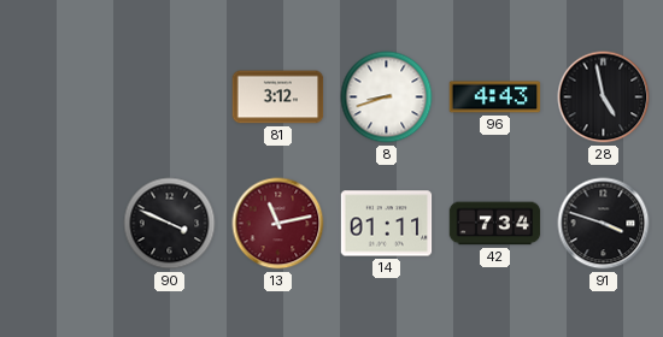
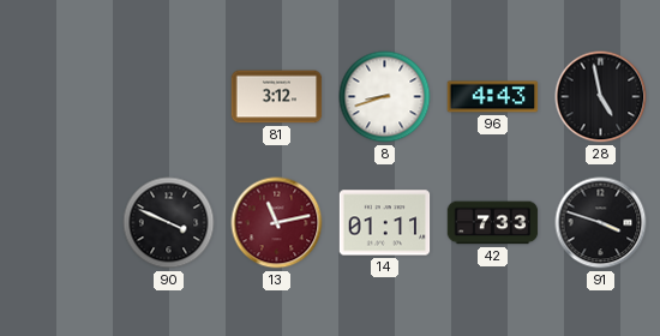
42: 7:34 -> 7:33 (493, 223)
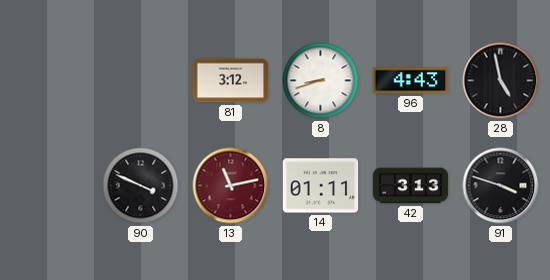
42: 7:33 -> 3:13 (411, 186)
